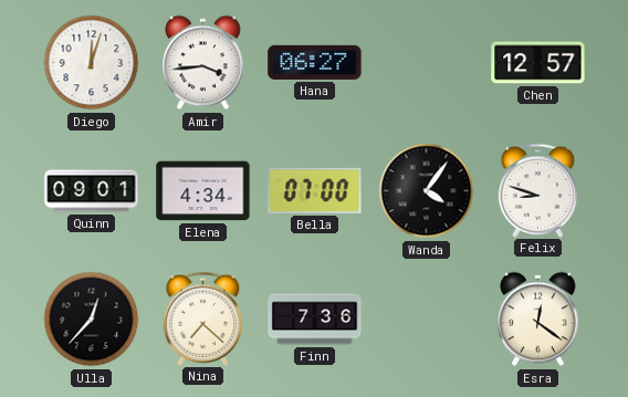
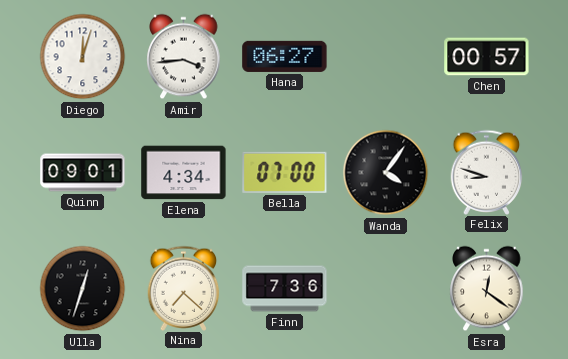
Chen: 12:57 -> 00:57 (487, 57)
Ulla: 12:37 -> 12:33 (83, 289)
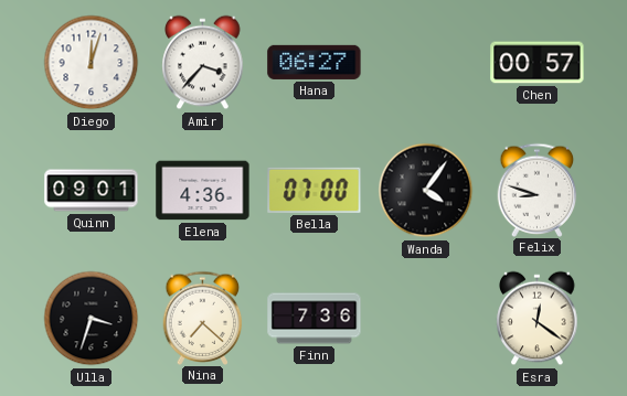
Amir: 3:44 -> 3:37 (203, 63)
Elena: 4:34 -> 4:36 (203, 191)
Ulla: 12:33 -> 3:33 (92, 319)
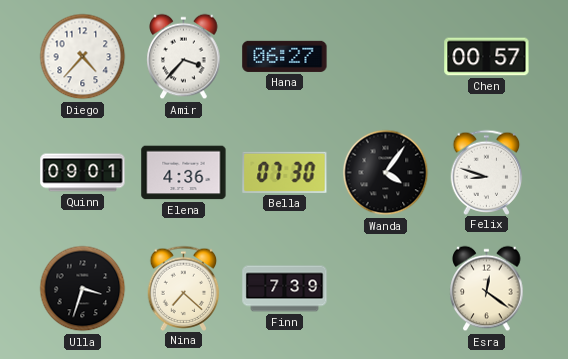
Diego: 12:03 -> 4:37 (83, 57)
Bella: 07:00 -> 07:30 (285, 172)
Finn: 7:36 -> 7:39 (285, 289)
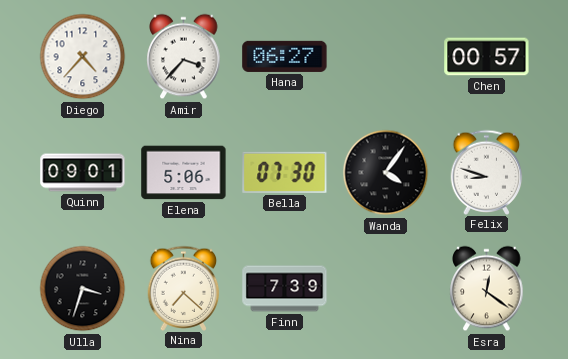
Elena: 4:36 -> 5:06 (184, 173)
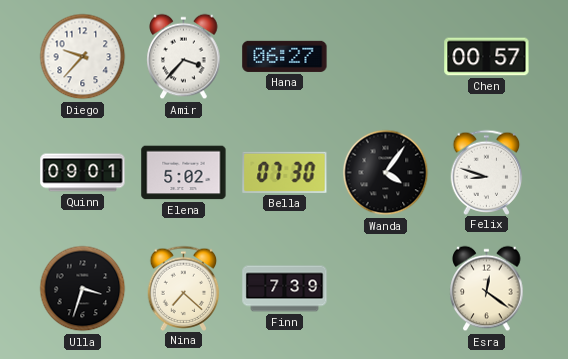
Diego: 4:37 -> 9:37 (83, 57)
Elena: 5:06 -> 5:02 (184, 173)
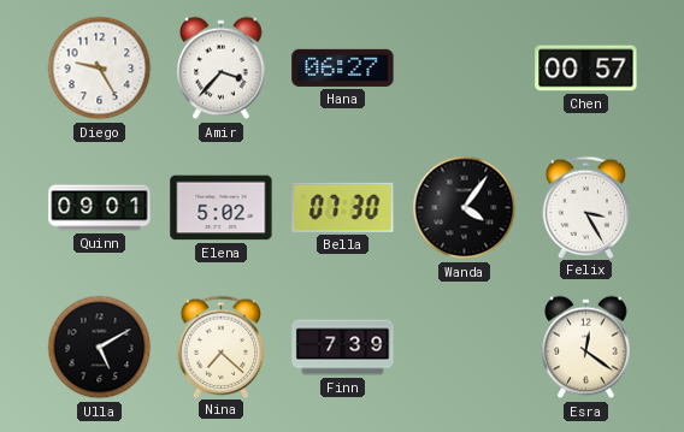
Diego: 9:37 -> 9:25 (100, 69)
Felix: 8:48 -> 3:25 (586, 207)
Ulla: 3:33 -> 5:10 (100, 348)
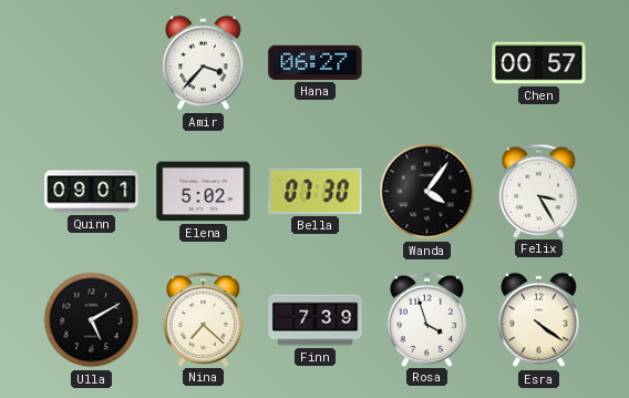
Diego: 9:25 -> none (100, 69)
Rosa: none -> 3:57 (427, 319)
Esra: 12:21 -> 4:21 (539, 320)
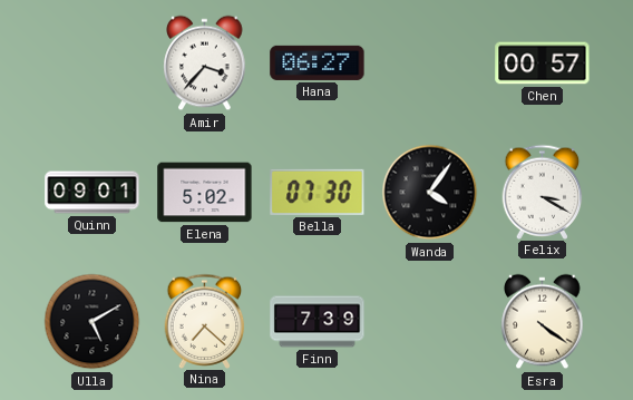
Felix: 3:25 -> 3:20 (543, 192)
Rosa: 3:57 -> none (427, 319)
